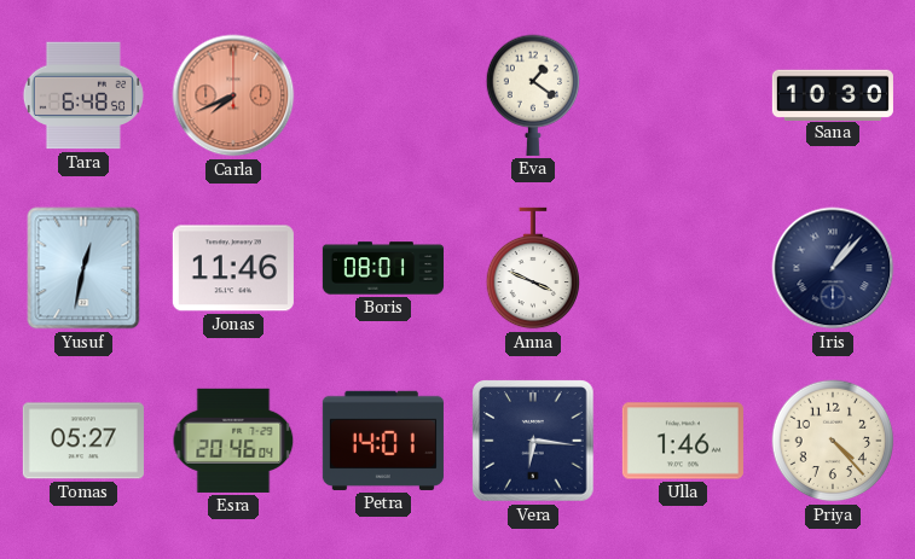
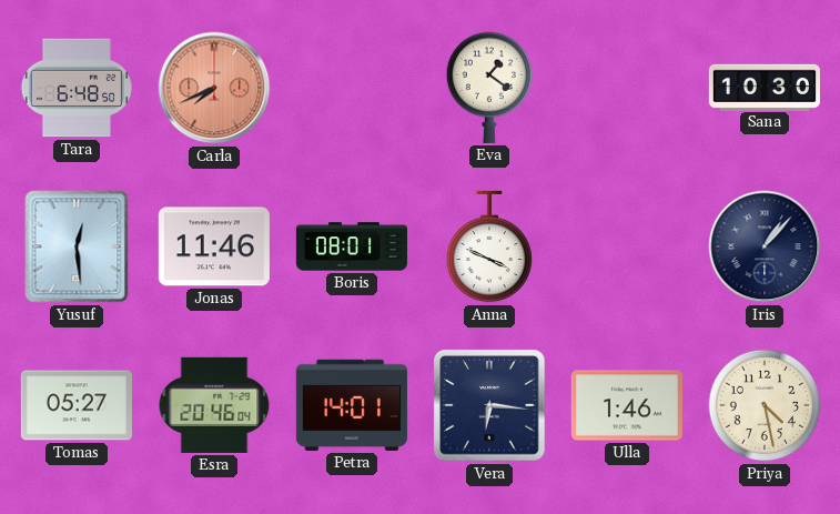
Yusuf: 12:32 -> 12:29 (77, 246)
Priya: 4:23 -> 4:28 (765, 405)
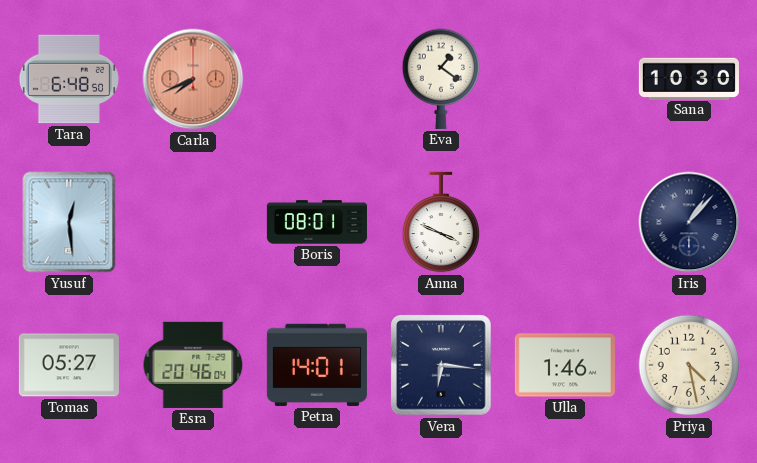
Jonas: 11:46 -> none (214, 246)
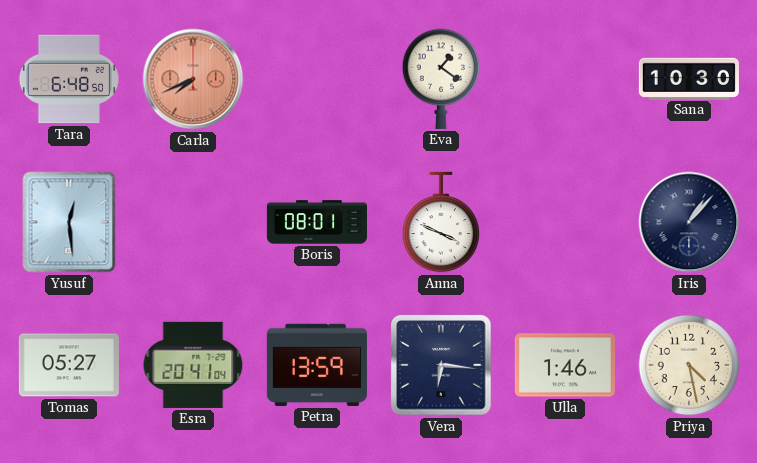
Esra: 20:46 -> 20:41 (193, 365)
Petra: 14:01 -> 13:59 (317, 365)
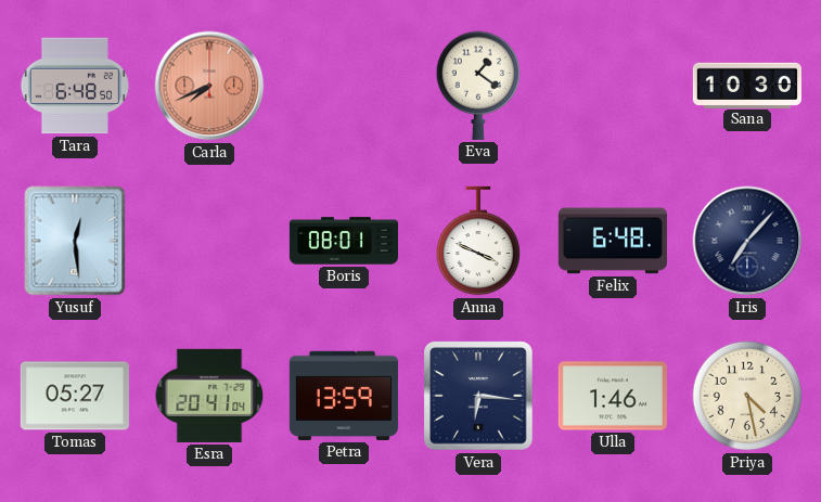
Felix: none -> 6:48 (613, 241)
Iris: 1:07 -> 7:07 (747, 241)
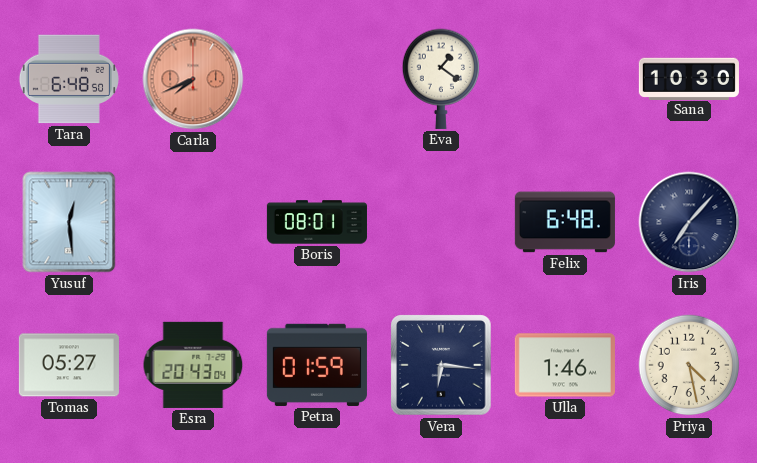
Anna: 3:49 -> none (478, 241)
Esra: 20:41 -> 20:43 (193, 365)
Petra: 13:59 -> 01:59 (317, 365)
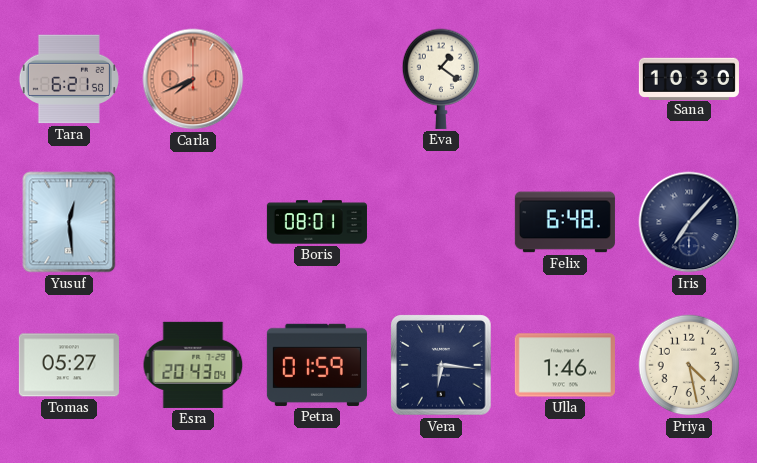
Tara: 6:48 -> 6:21 (69, 79)
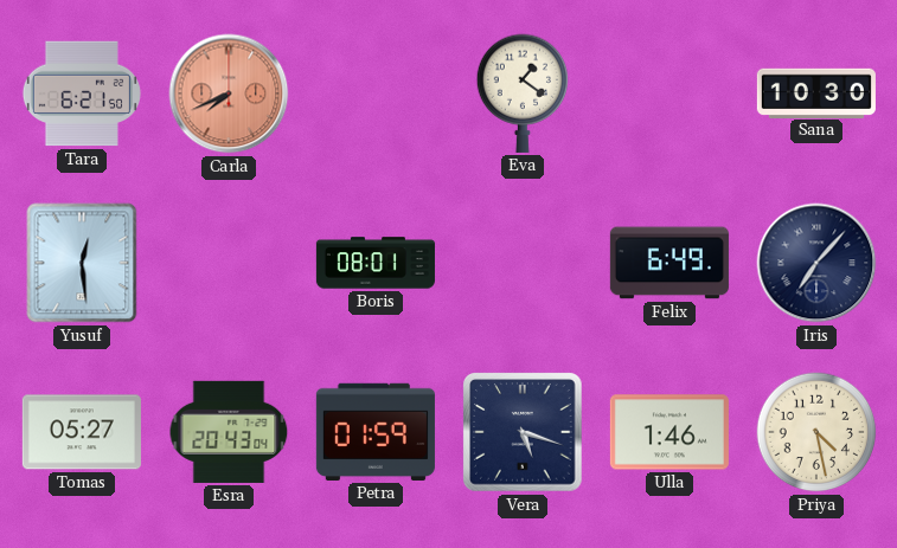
Felix: 6:48 -> 6:49 (669, 263)
Vera: 6:16 -> 5:18 (523, 432)
